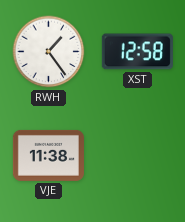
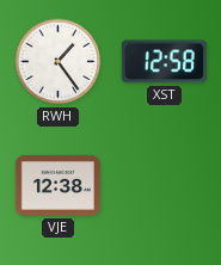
VJE: 11:38 -> 12:38 (57, 185)
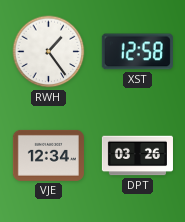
VJE: 12:38 -> 12:34 (48, 155)
DPT: none -> 03:26 (137, 156)
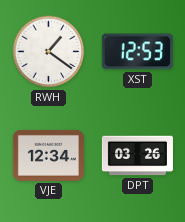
RWH: 1:24 -> 1:21 (49, 52)
XST: 12:58 -> 12:53 (137, 52)
